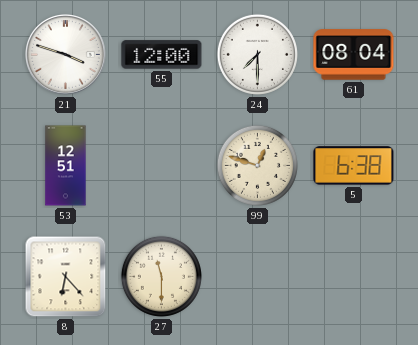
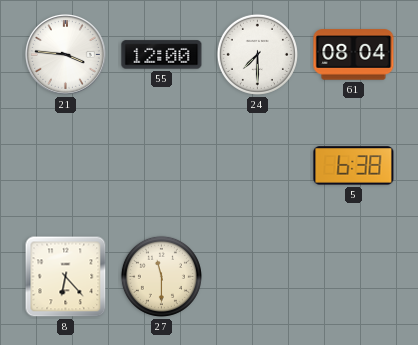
21: 3:48 -> 3:46 (65, 54)
53: 12:51 -> none (66, 166)
99: 12:48 -> none (257, 165)
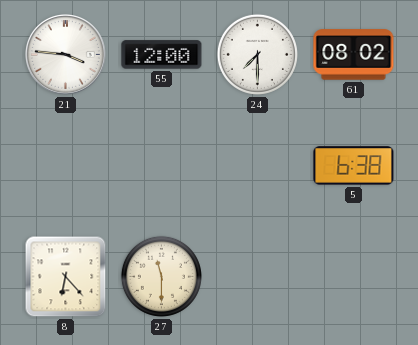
61: 08:04 -> 08:02 (354, 55)
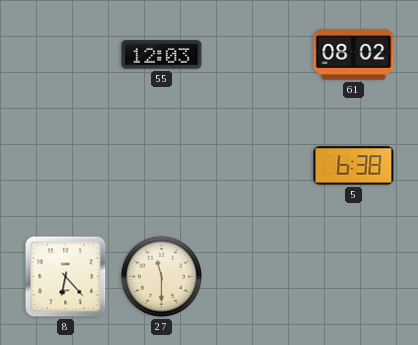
21: 3:46 -> none (65, 54)
55: 12:00 -> 12:03 (162, 55)
24: 7:30 -> none (257, 54)
